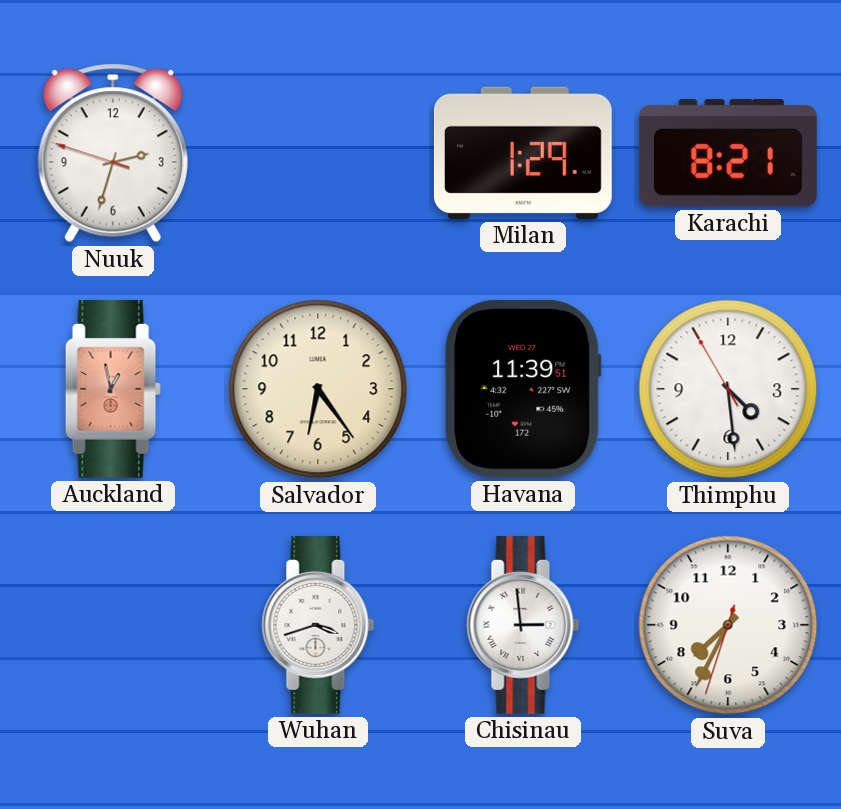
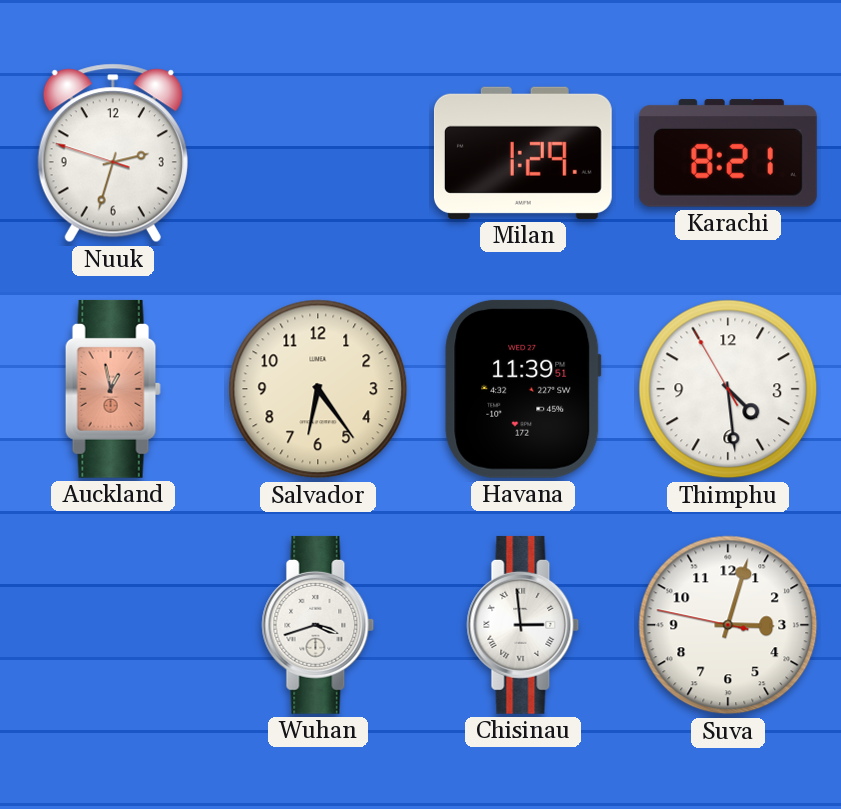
Suva: 7:34 -> 3:02 (728, 625)
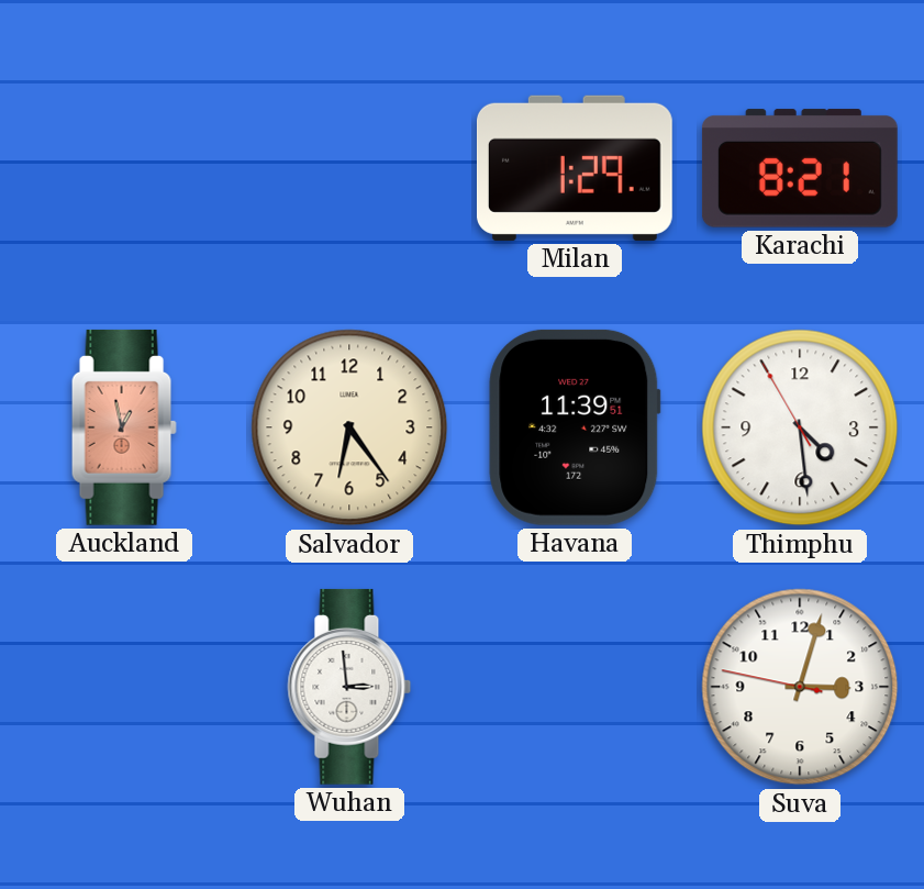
Nuuk: 2:32 -> none (113, 153)
Wuhan: 3:42 -> 2:59 (349, 687)
Chisinau: 2:59 -> none (523, 625)
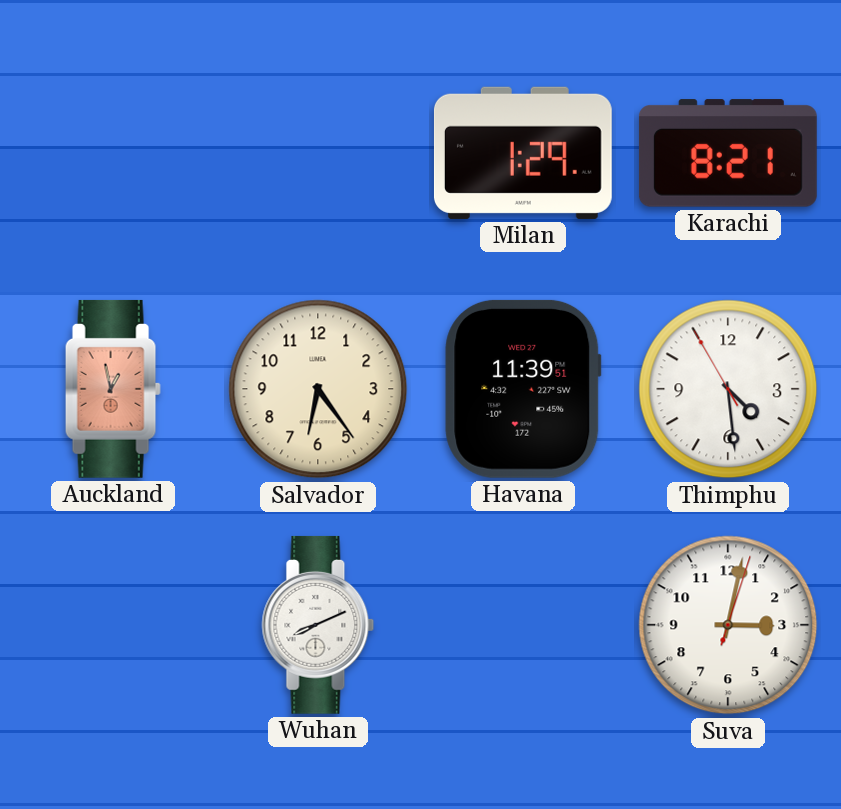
Wuhan: 2:59 -> 8:11 (318, 625)
Suva: 3:02:47 -> 3:02:03 (728, 625)
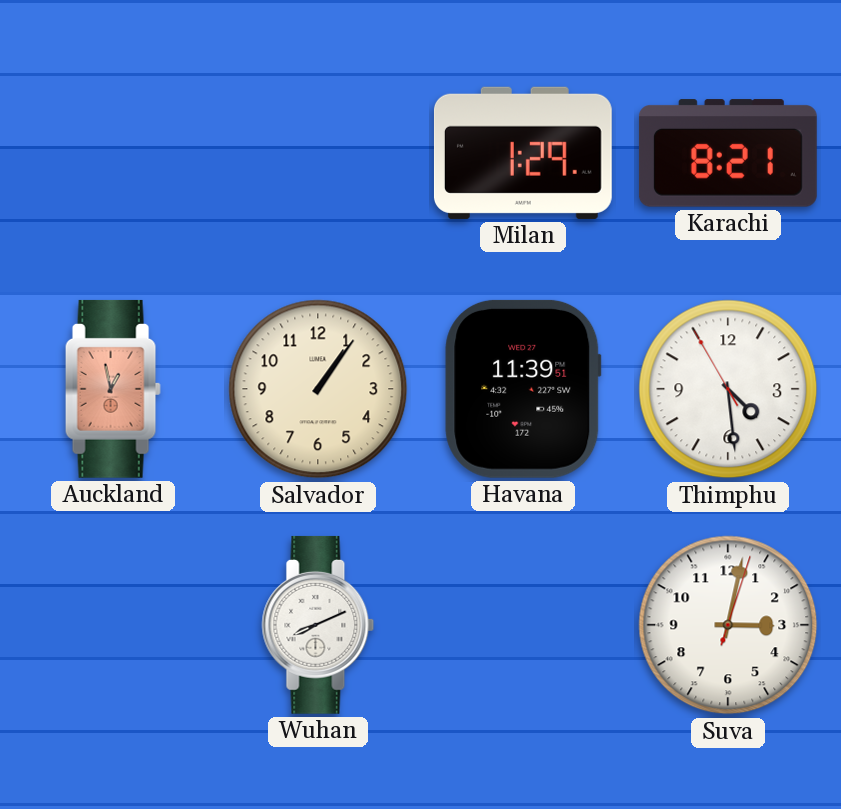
Salvador: 6:24 -> 1:06 (318, 389)
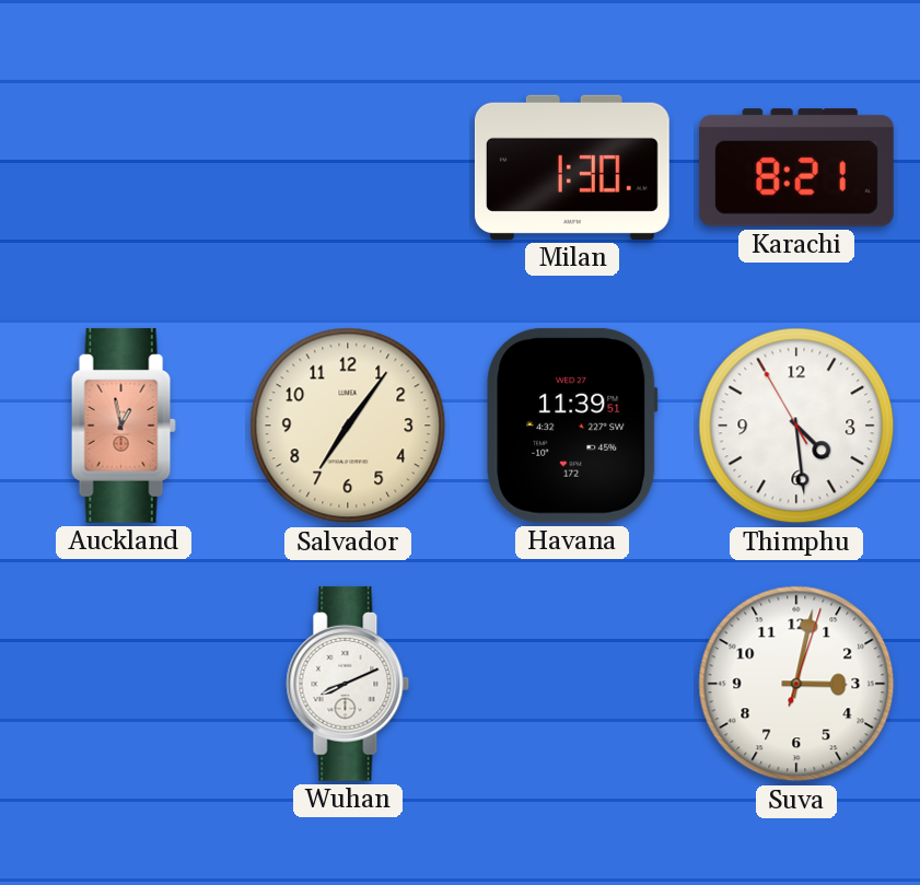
Milan: 1:29 -> 1:30 (572, 167)
Salvador: 1:06 -> 7:06 (348, 426)
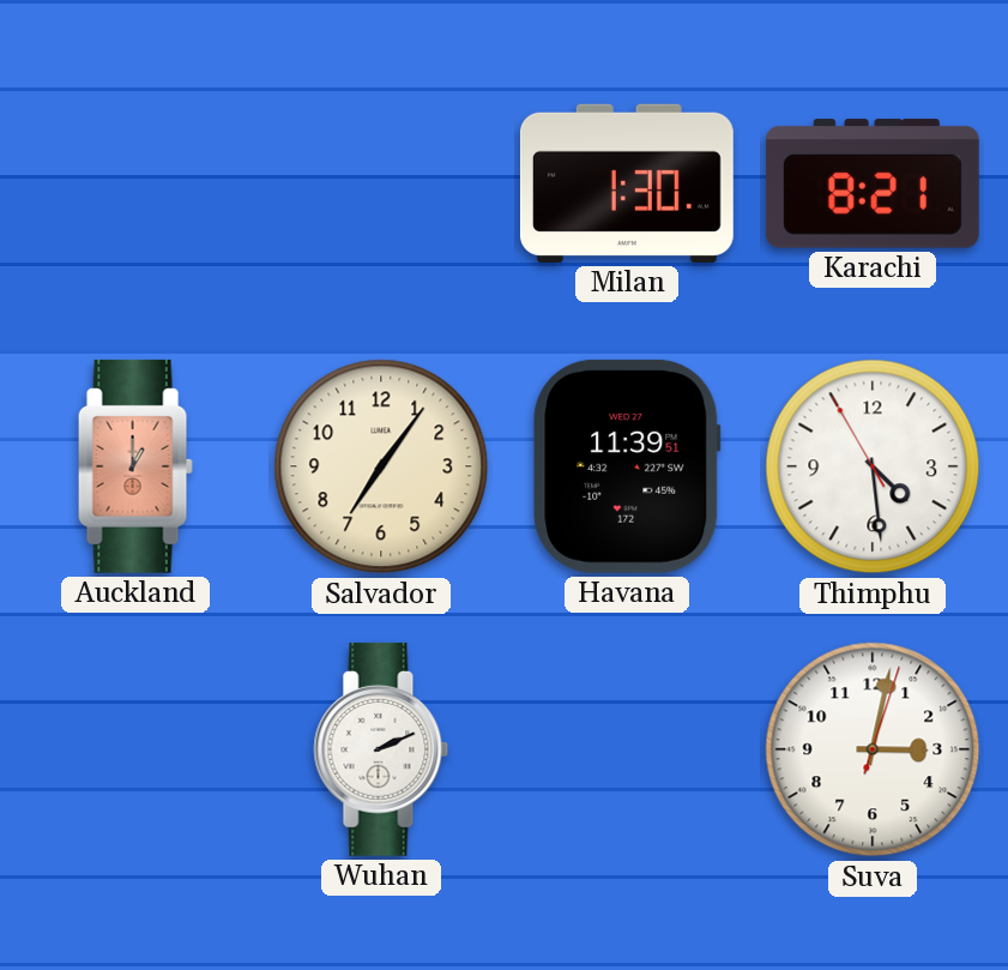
Auckland: 12:58 -> 1:00 (135, 466)
Wuhan: 8:11 -> 2:11 (381, 749)
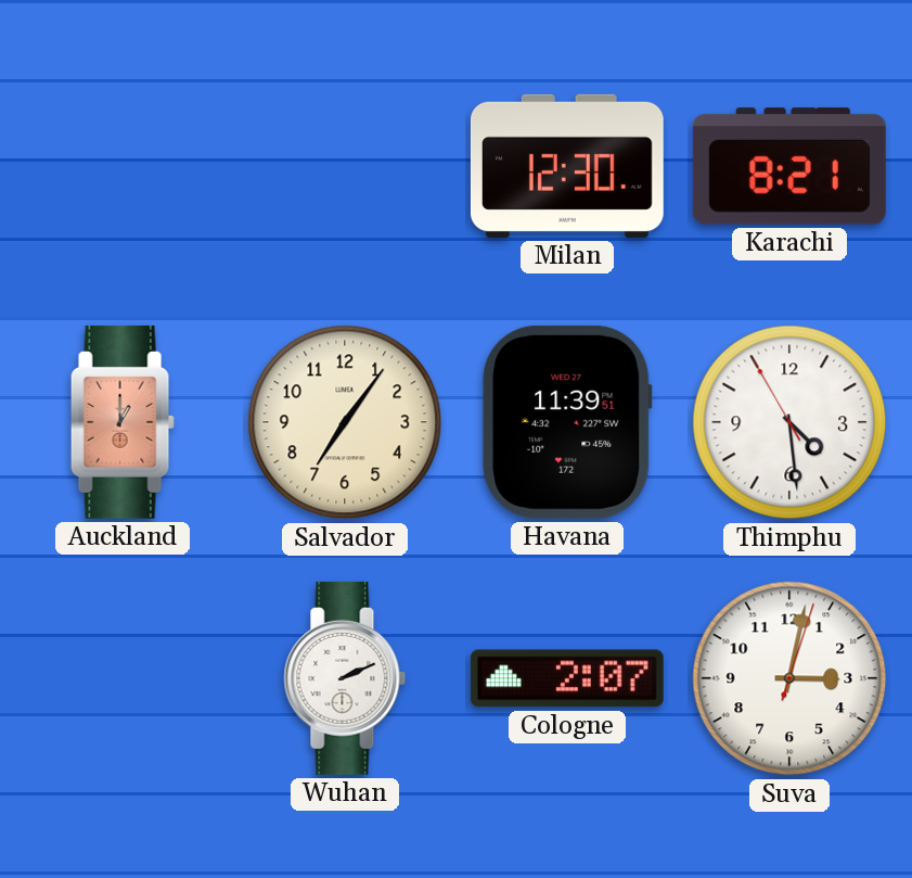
Milan: 1:30 -> 12:30 (567, 166)
Cologne: none -> 2:07 (567, 678)
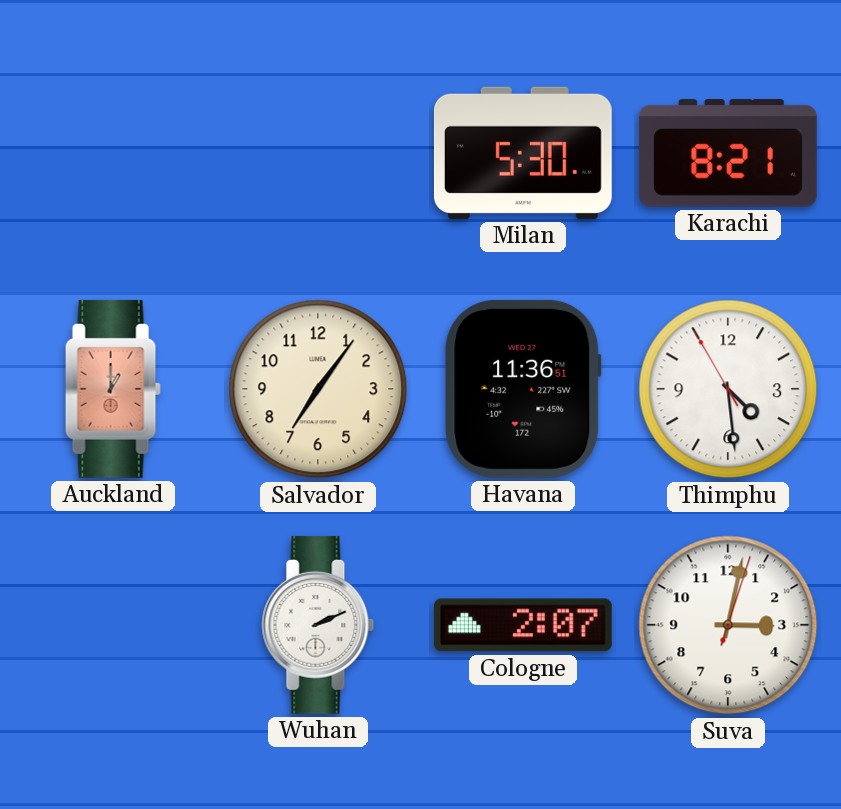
Milan: 12:30 -> 5:30 (523, 153)
Havana: 11:39 -> 11:36 (523, 389)
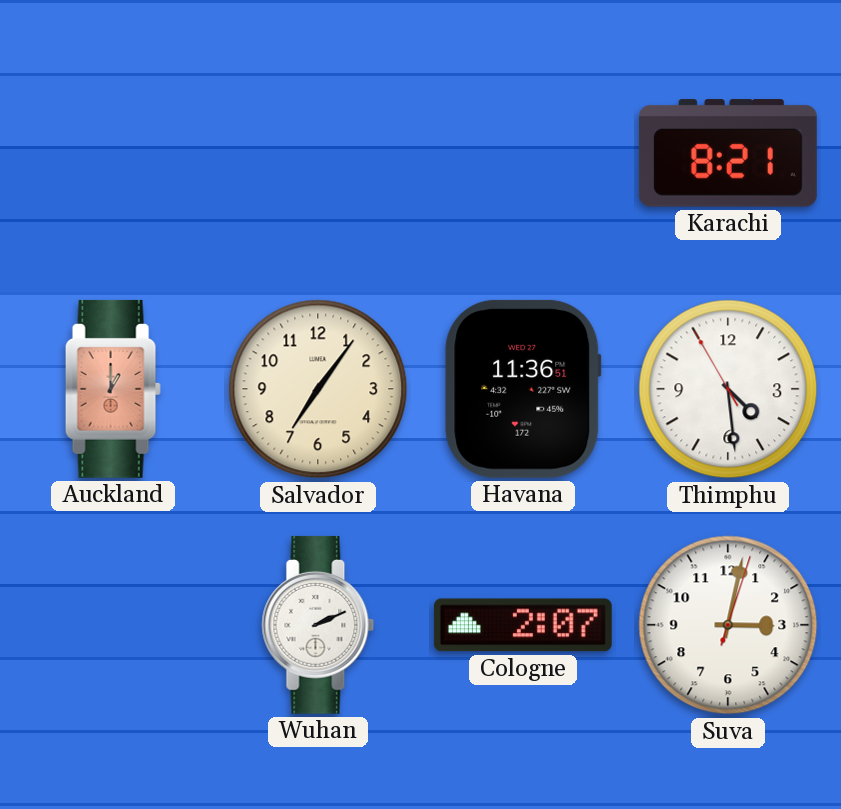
Milan: 5:30 -> none (523, 153)
